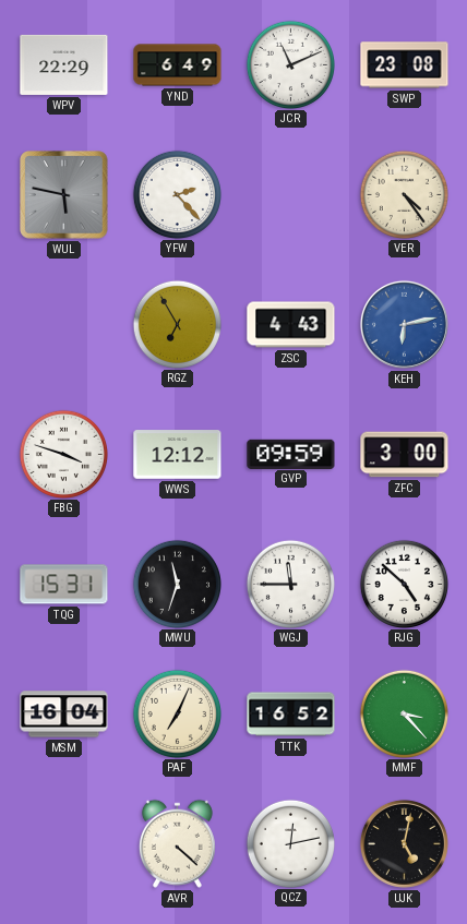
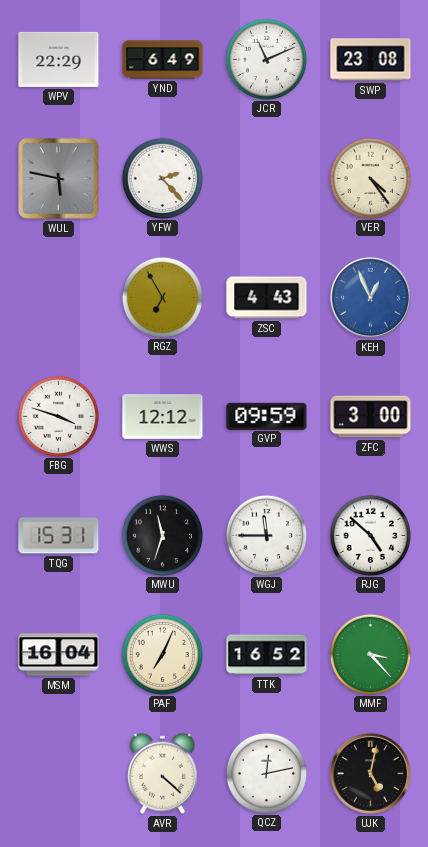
KEH: 6:13 -> 12:56 (370, 297)
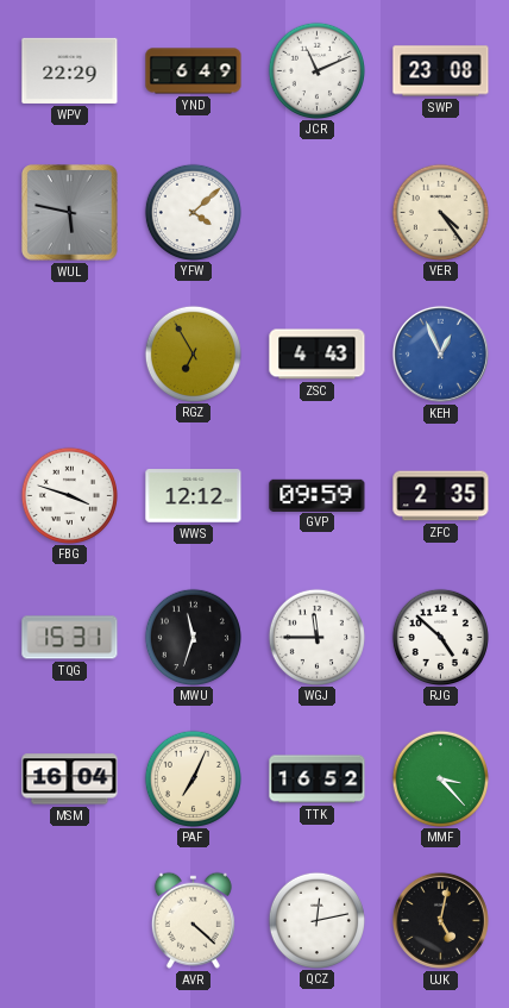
YFW: 2:23 -> 4:08 (193, 212)
ZFC: 3:00 -> 2:35 (441, 496)
